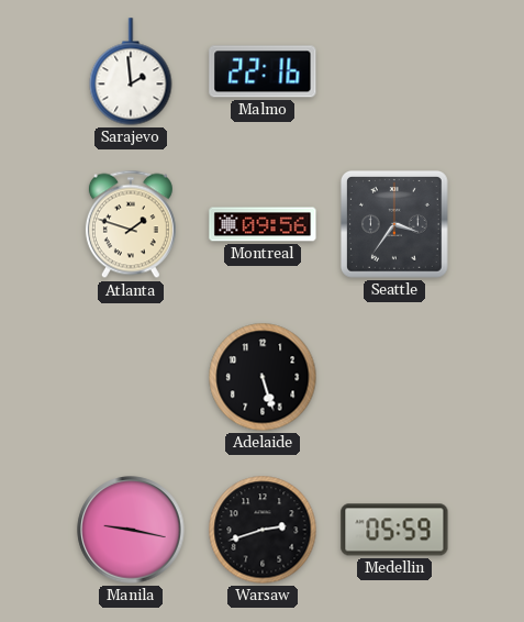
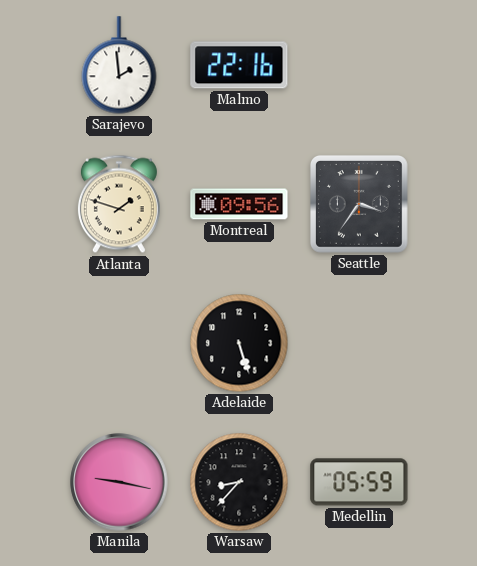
Warsaw: 2:42 -> 8:37 (239, 482)
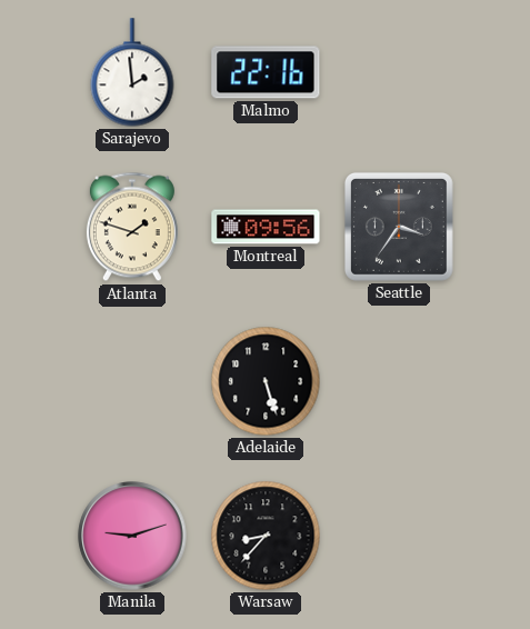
Manila: 9:17 -> 9:12 (132, 536)
Medellin: 05:59 -> none (359, 482)
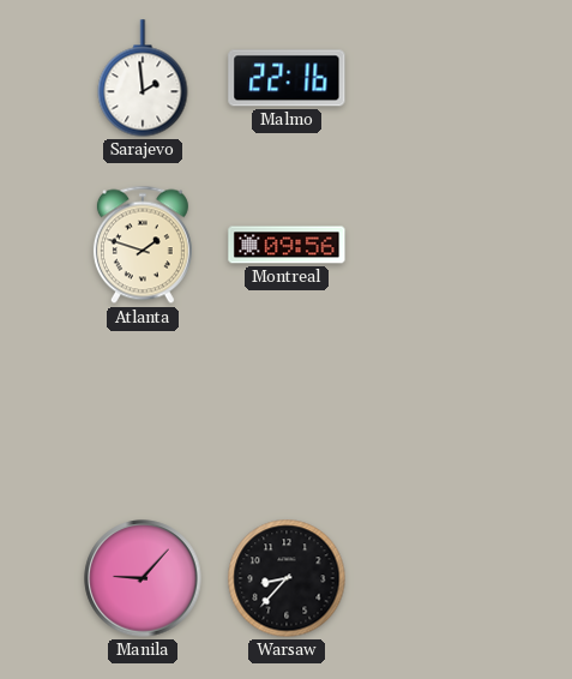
Seattle: 3:36 -> none (399, 227)
Adelaide: 5:27 -> none (266, 381)
Manila: 9:12 -> 9:07 (143, 578)
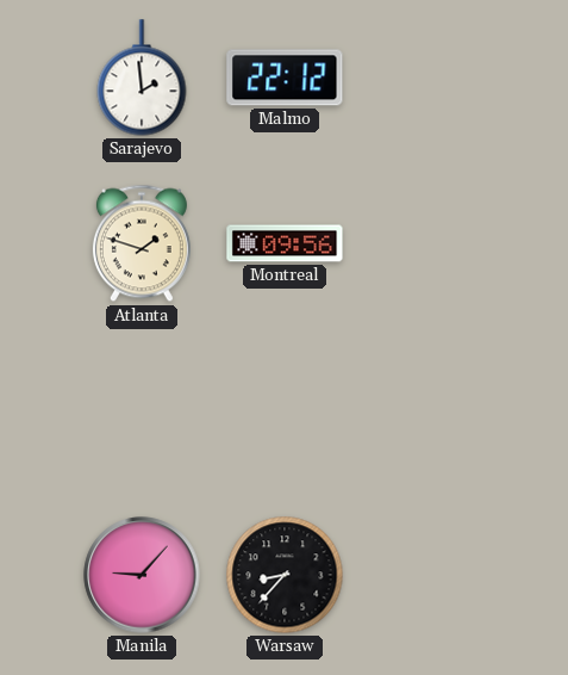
Malmo: 22:16 -> 22:12 (285, 78)
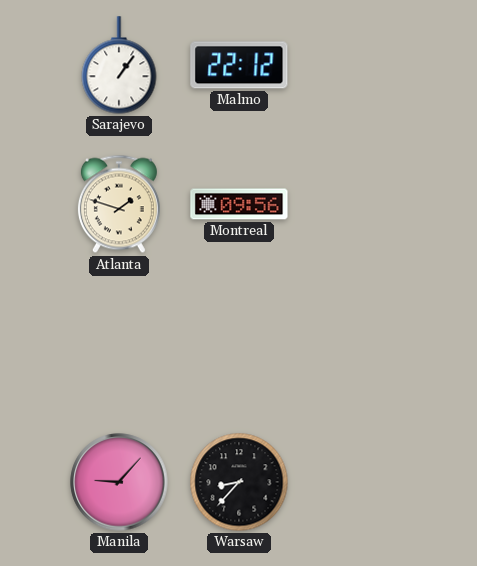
Sarajevo: 1:59 -> 1:06 (119, 65)
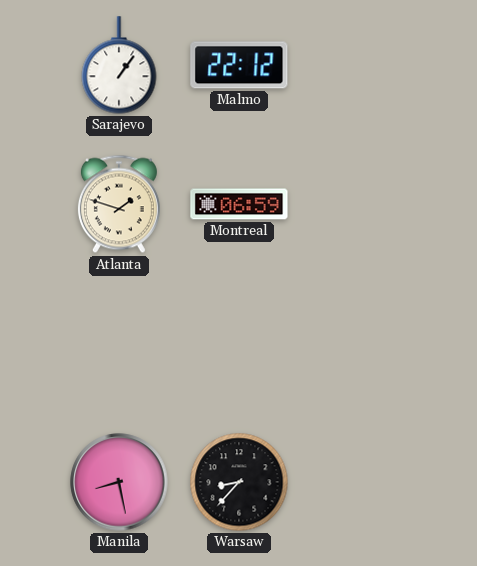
Montreal: 09:56 -> 06:59 (239, 204)
Manila: 9:07 -> 8:28 (119, 482)
